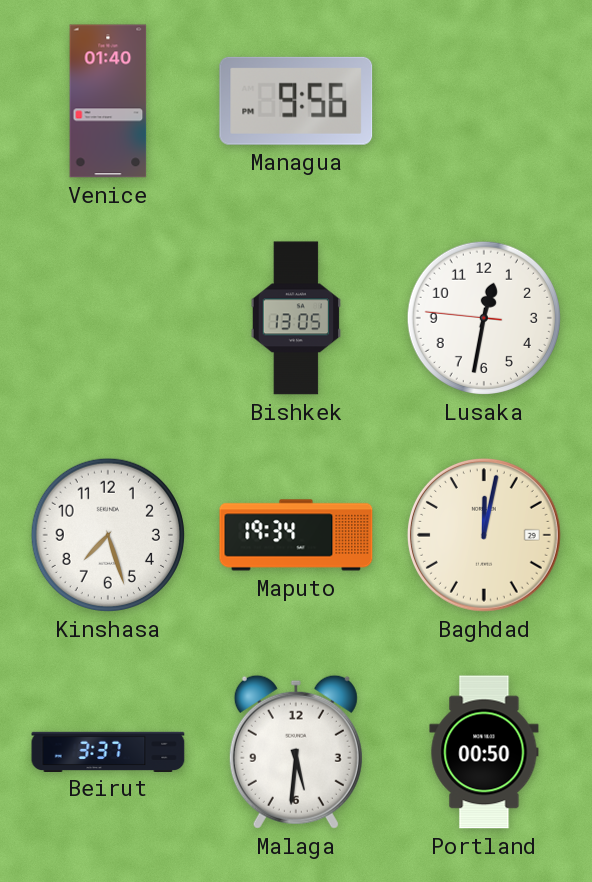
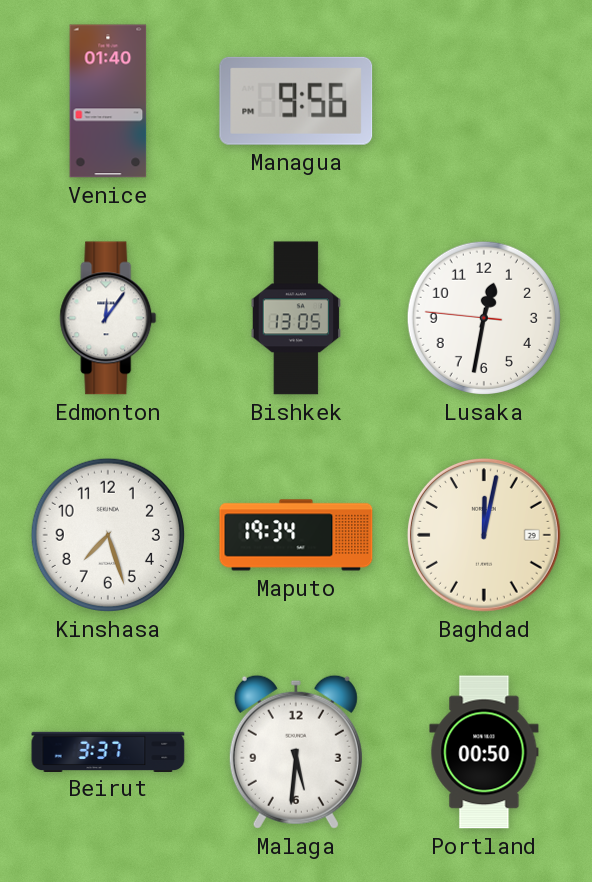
Edmonton: none -> 12:06 (108, 318)
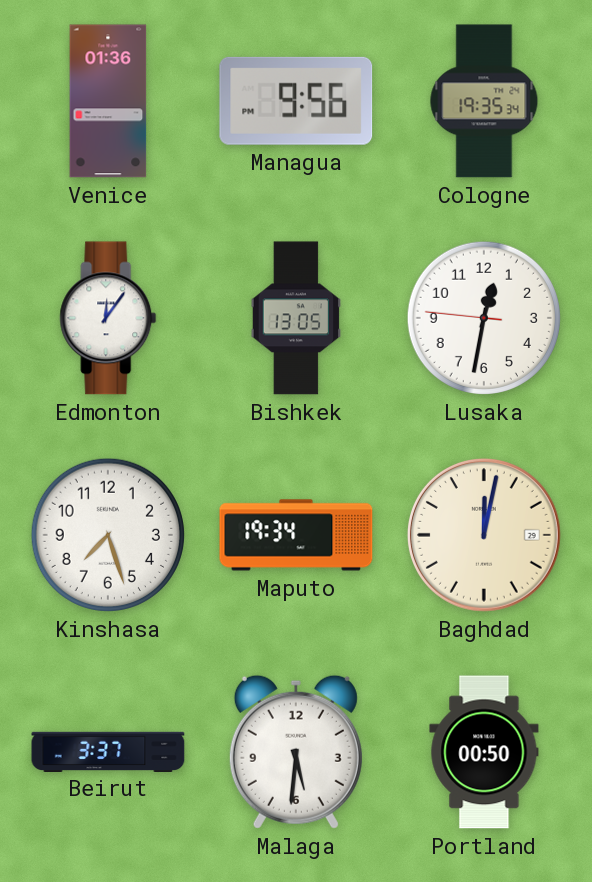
Venice: 01:40 -> 01:36 (108, 101)
Cologne: none -> 19:35 (484, 101)
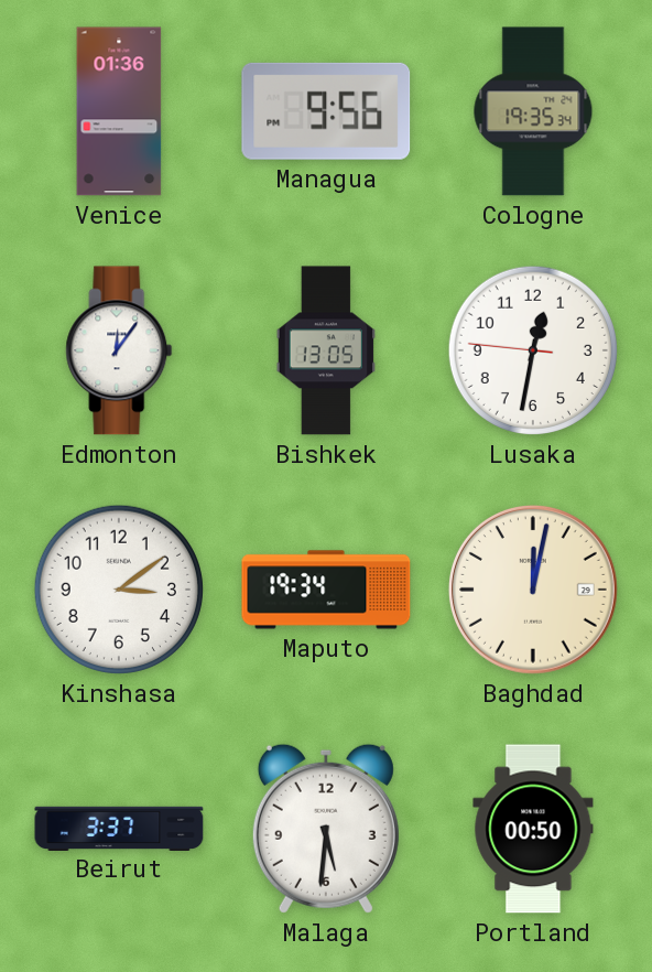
Kinshasa: 7:27 -> 3:09 (119, 590)
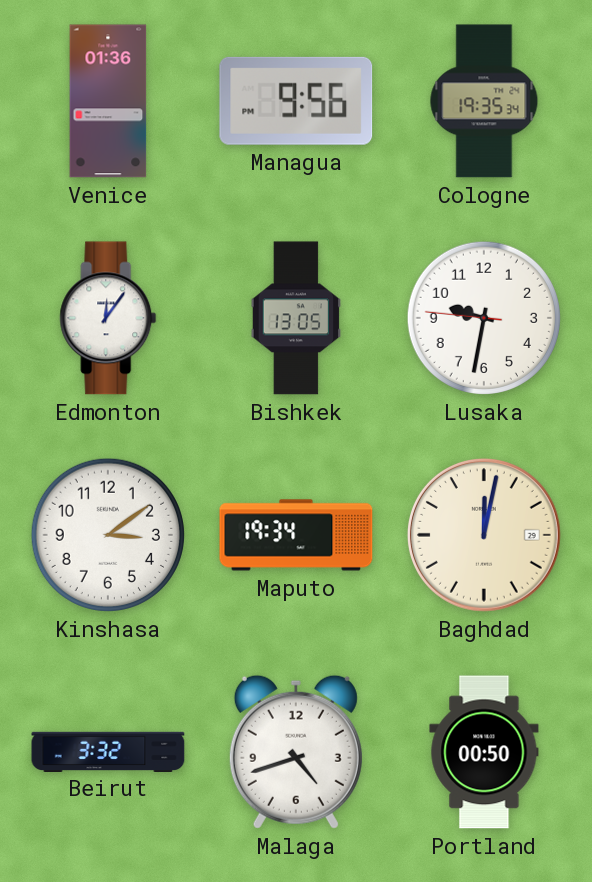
Lusaka: 12:31 -> 9:31 (484, 318)
Beirut: 3:37 -> 3:32 (108, 751)
Malaga: 5:31 -> 4:42 (296, 752)
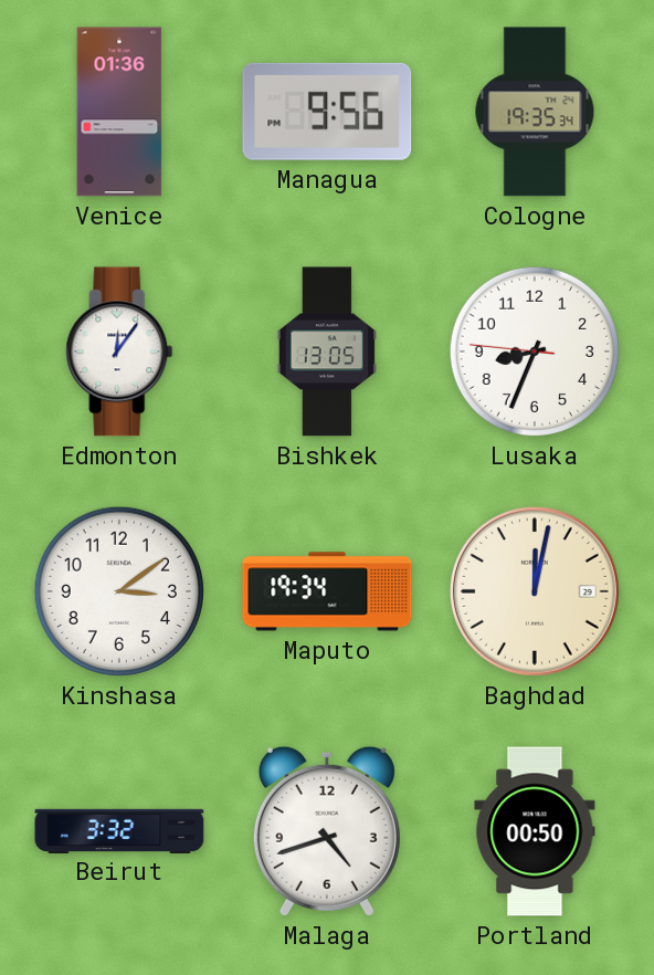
Lusaka: 9:31 -> 8:33 (535, 352)
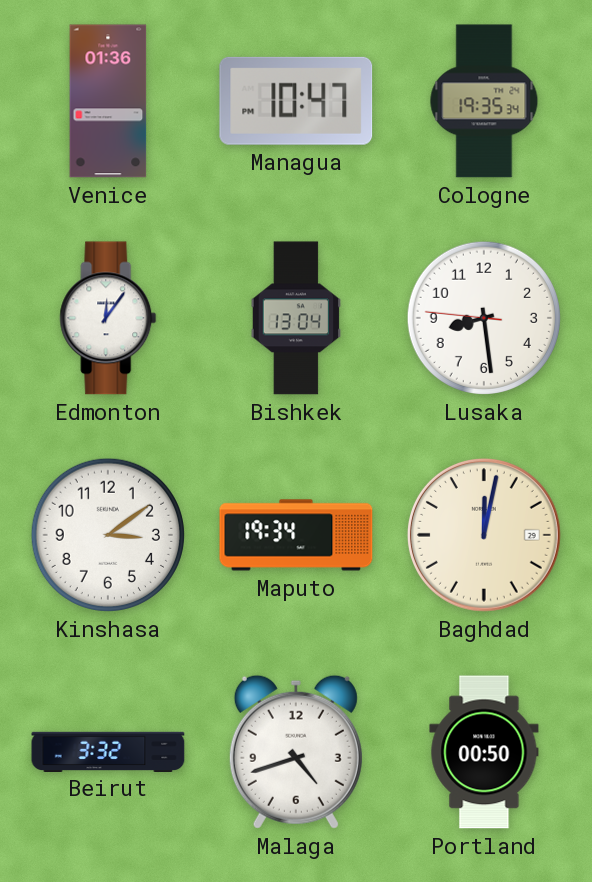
Managua: 9:56 -> 10:47 (296, 101)
Bishkek: 13:05 -> 13:04 (296, 318)
Lusaka: 8:33 -> 8:28 (484, 318)
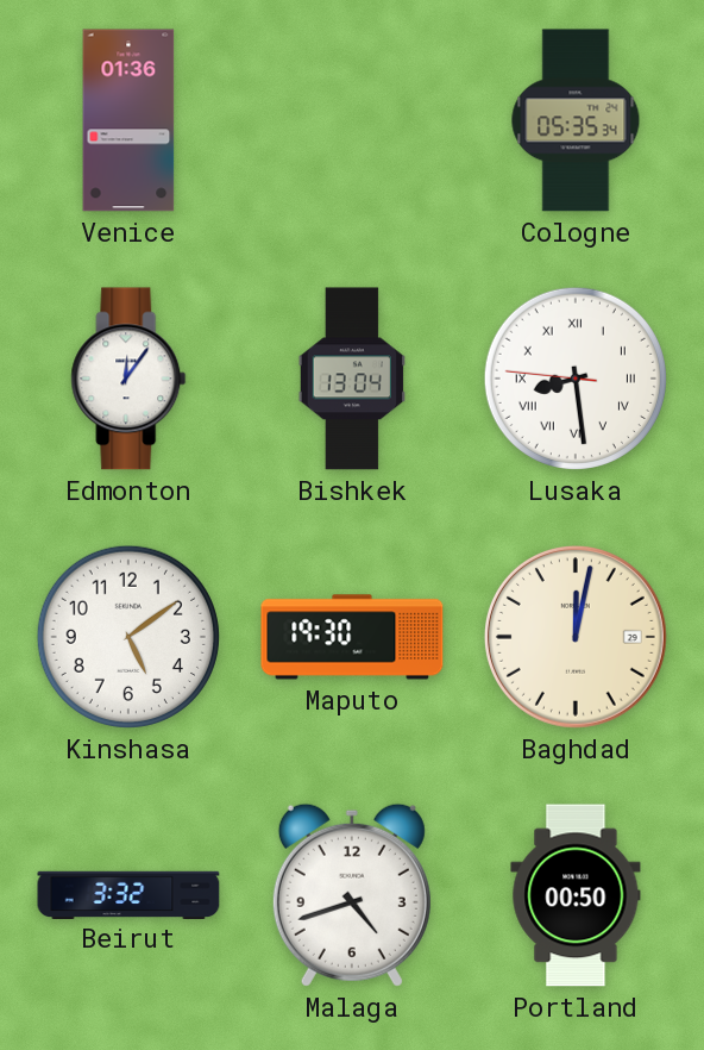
Managua: 10:47 -> none (296, 101)
Cologne: 19:35 -> 05:35 (576, 120)
Lusaka numerals: Arabic -> Roman (576, 379)
Kinshasa: 3:09 -> 5:09 (128, 637)
Maputo: 19:34 -> 19:30 (352, 637)
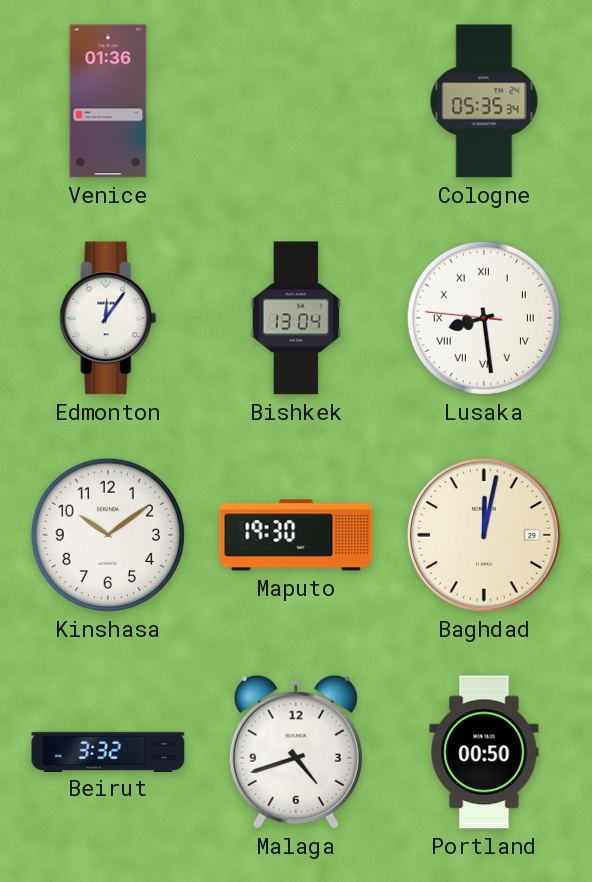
Kinshasa: 5:09 -> 10:09 (108, 535)
